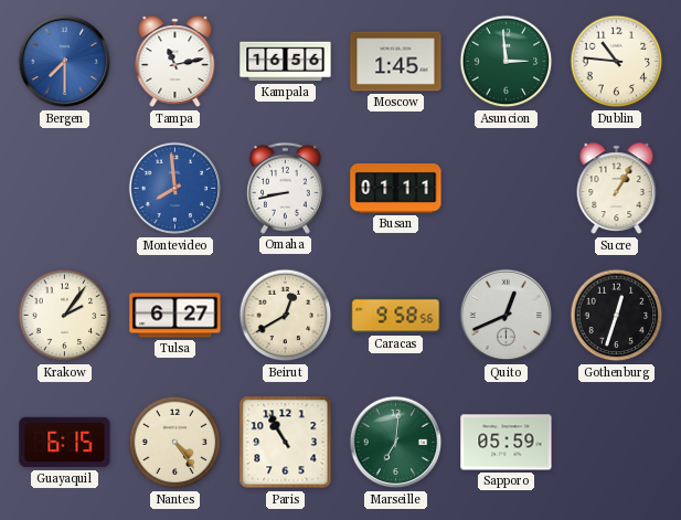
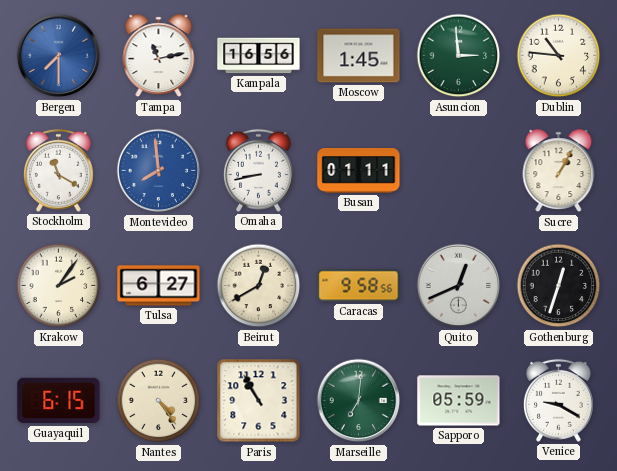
Stockholm: none -> 11:20 (58, 170)
Venice: none -> 9:20 (558, 400)
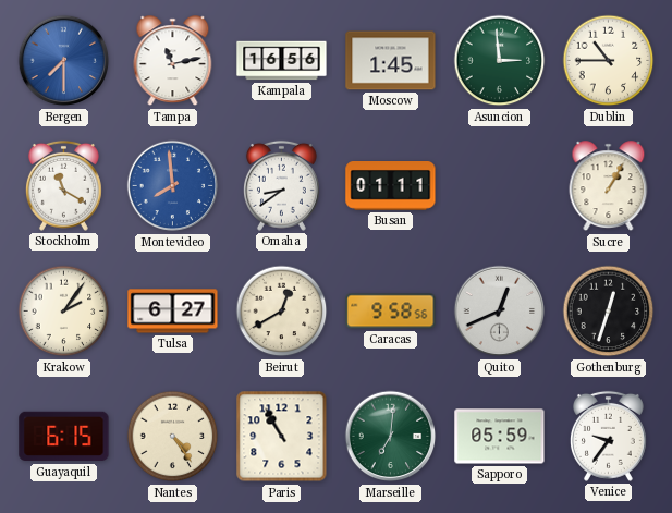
Dublin: 10:46 -> 10:45 (609, 61)
Omaha: 8:43 -> 8:39 (281, 185)
Venice: 9:20 -> 9:36 (608, 436)
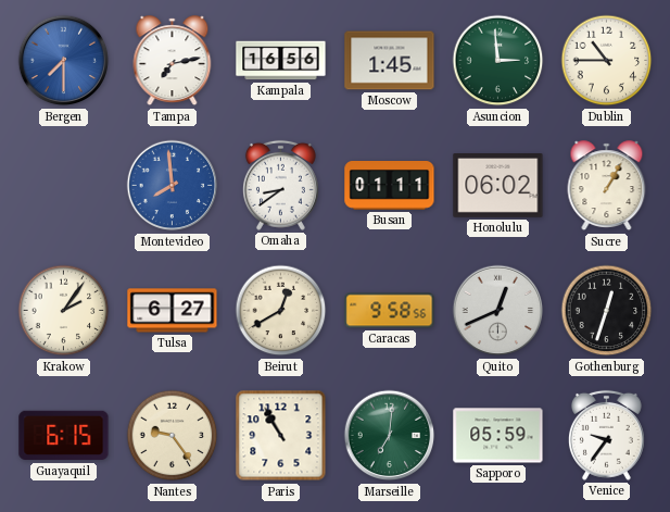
Tampa: 11:13 -> 7:13 (173, 61)
Stockholm: 11:20 -> none (63, 185)
Honolulu: none -> 06:02 (498, 186)
Nantes: 4:24 -> 9:24 (173, 436)
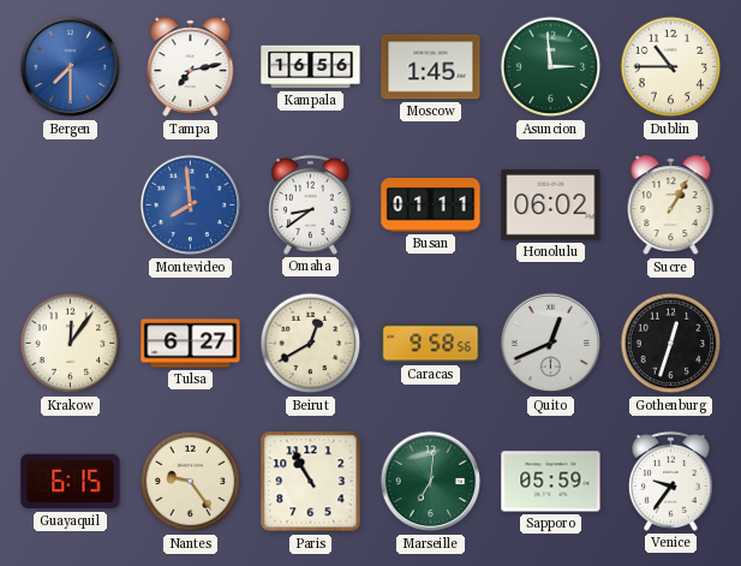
Krakow: 2:06 -> 12:06 (71, 344)
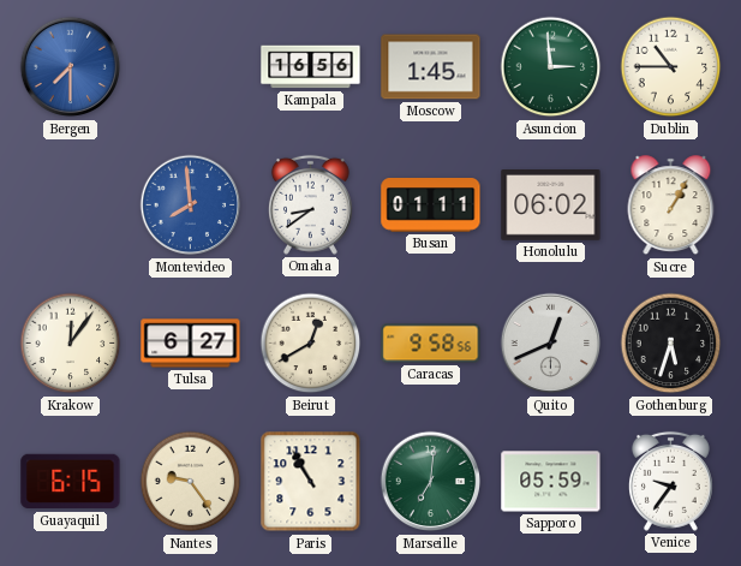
Tampa: 7:13 -> none (191, 67)
Gothenburg: 12:33 -> 5:33 (671, 344)
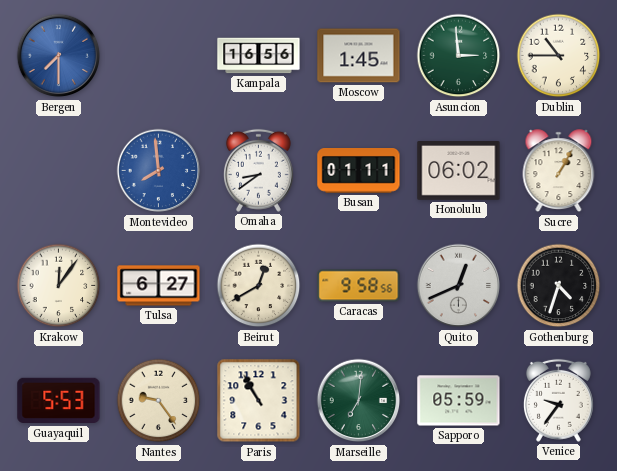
Gothenburg: 5:33 -> 4:33 (559, 286)
Guayaquil: 6:15 -> 5:53 (59, 401)
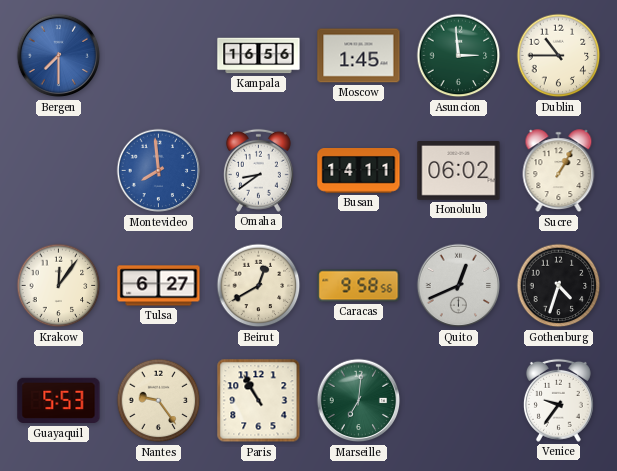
Busan: 01:11 -> 14:11 (359, 171)
Sapporo: 05:59 -> none (459, 401)
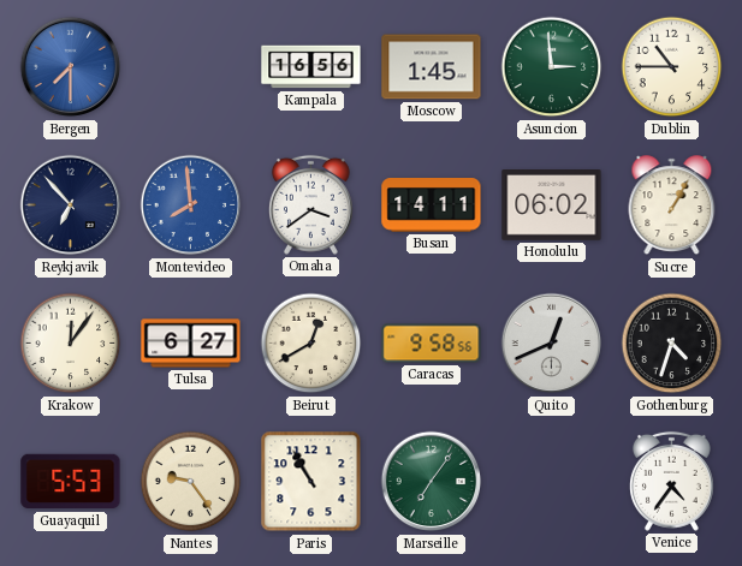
Reykjavik: none -> 6:53 (71, 205)
Omaha: 8:39 -> 3:39 (310, 204)
Marseille: 7:01 -> 7:06 (432, 482)
Venice: 9:36 -> 4:36 (671, 481)
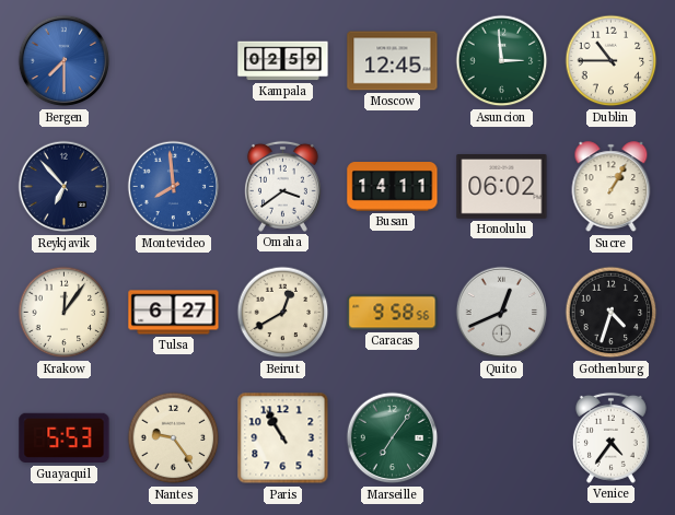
Kampala: 16:56 -> 02:59 (283, 61)
Moscow: 1:45 -> 12:45 (393, 61)
